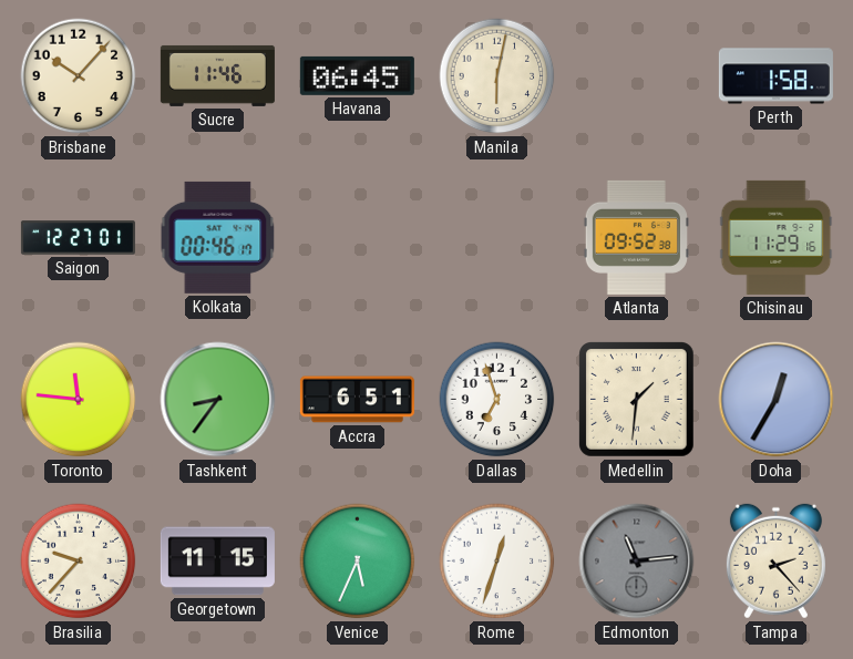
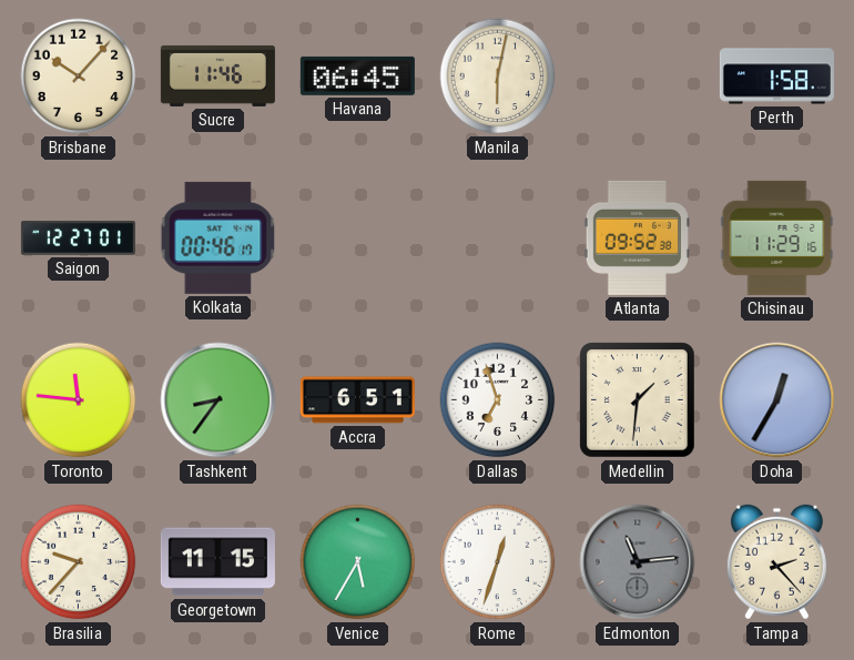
Venice: 5:34 -> 5:35 (358, 562)
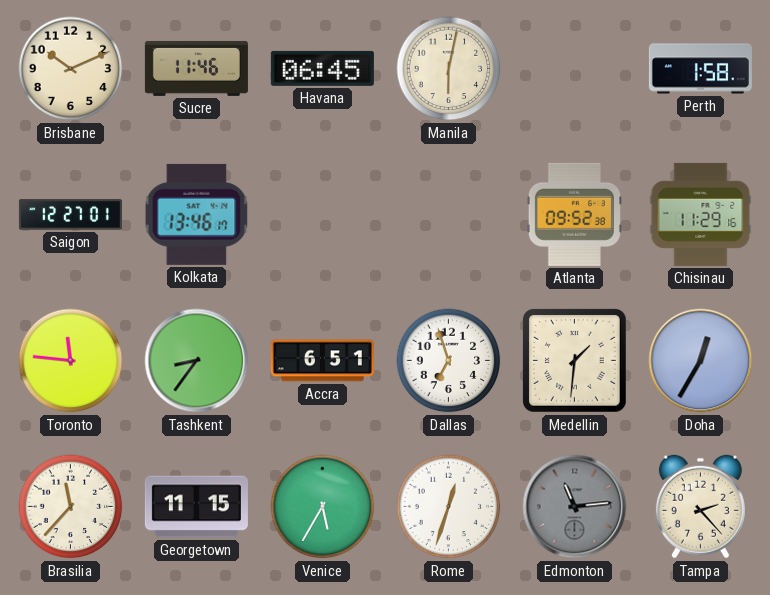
Brisbane: 10:07 -> 10:11 (71, 69)
Kolkata: 00:46 -> 13:46 (197, 214)
Brasilia: 9:37 -> 11:37 (71, 507)
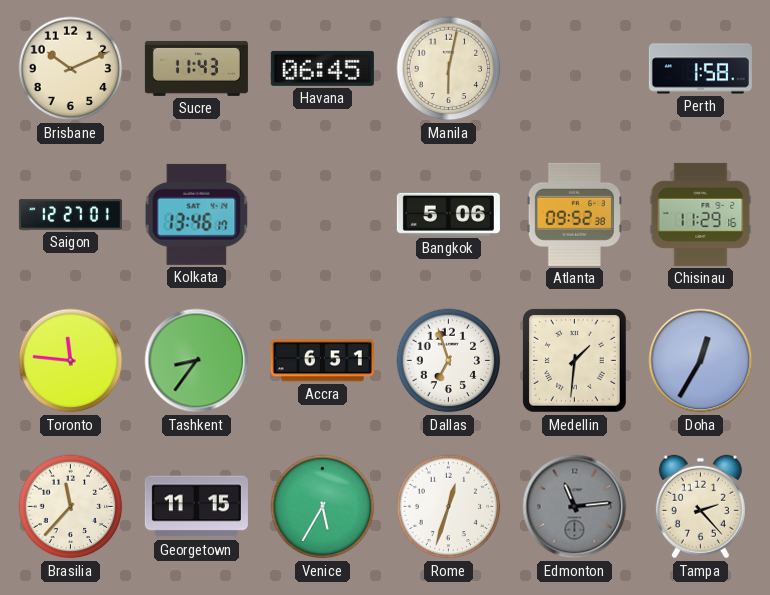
Sucre: 11:46 -> 11:43 (196, 68)
Bangkok: none -> 5:06 (448, 214)
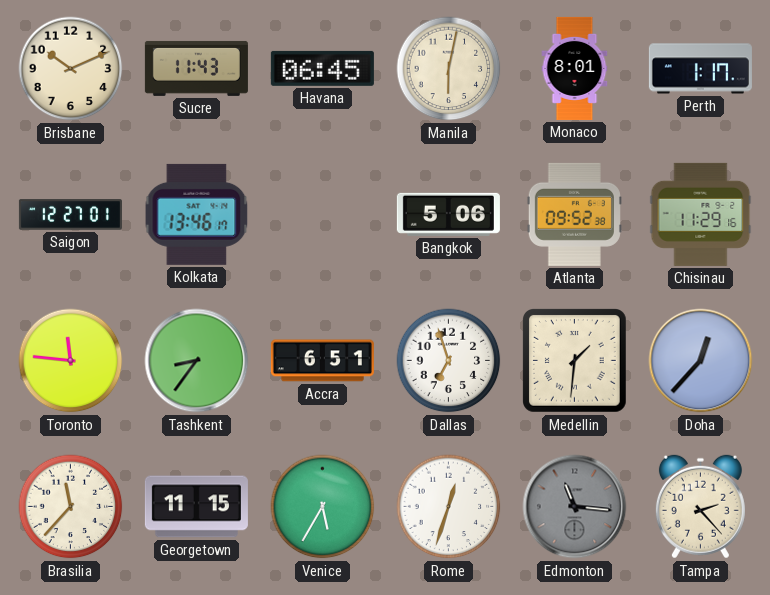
Monaco: none -> 8:01 (575, 68)
Perth: 1:58 -> 1:17 (700, 69)
Doha: 12:35 -> 12:37 (701, 361)
Edmonton: 11:14 -> 11:16 (575, 507)
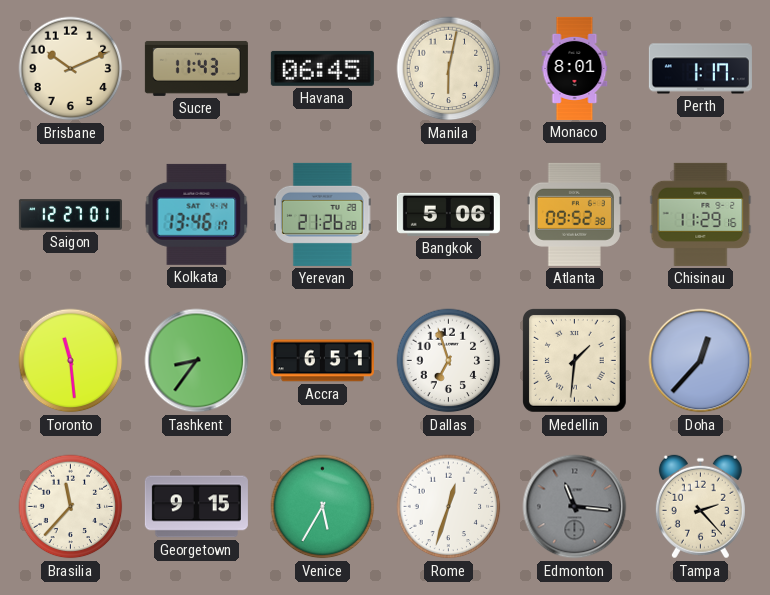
Yerevan: none -> 21:26 (322, 214)
Toronto: 11:46 -> 11:29 (71, 361)
Georgetown: 11:15 -> 9:15 (196, 507)
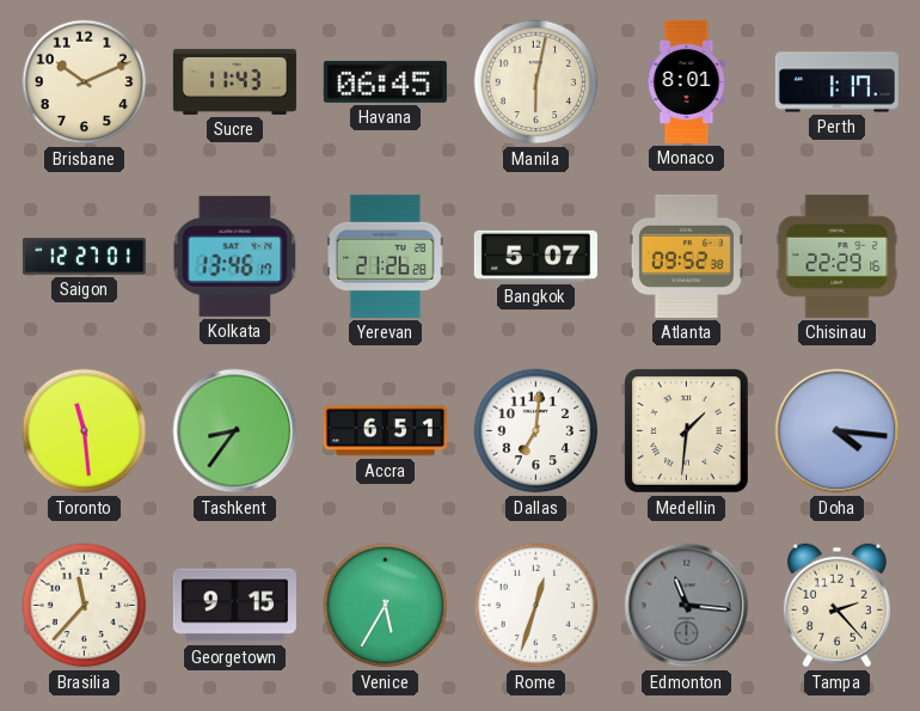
Bangkok: 5:06 -> 5:07 (535, 256)
Chisinau: 11:29 -> 22:29 (838, 256)
Dallas: 6:57 -> 7:01 (536, 431)
Doha: 12:37 -> 4:16 (838, 431)
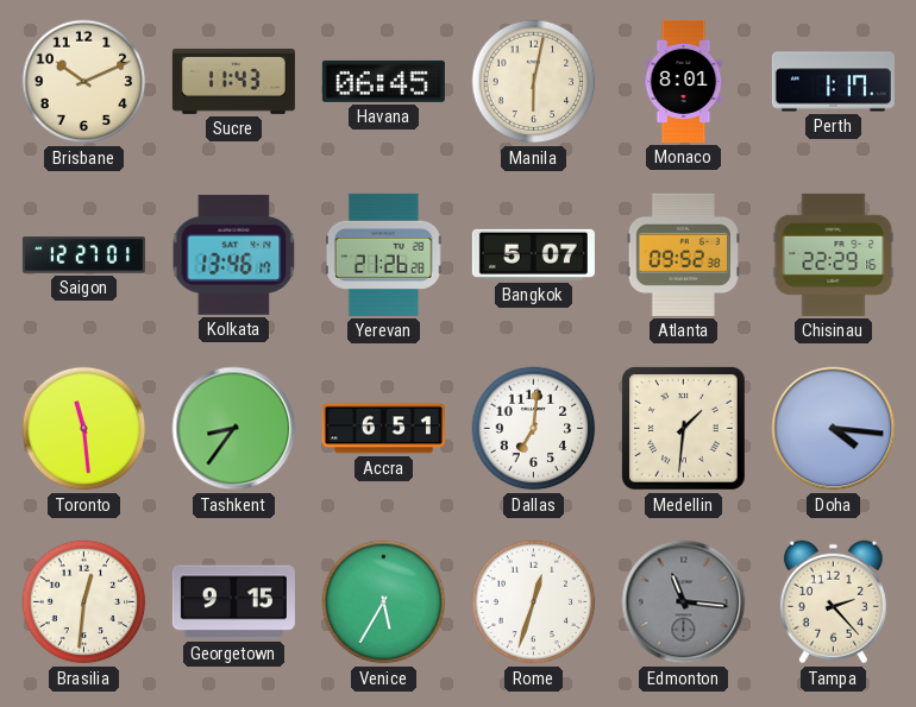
Brasilia: 11:37 -> 12:31 (84, 602)
